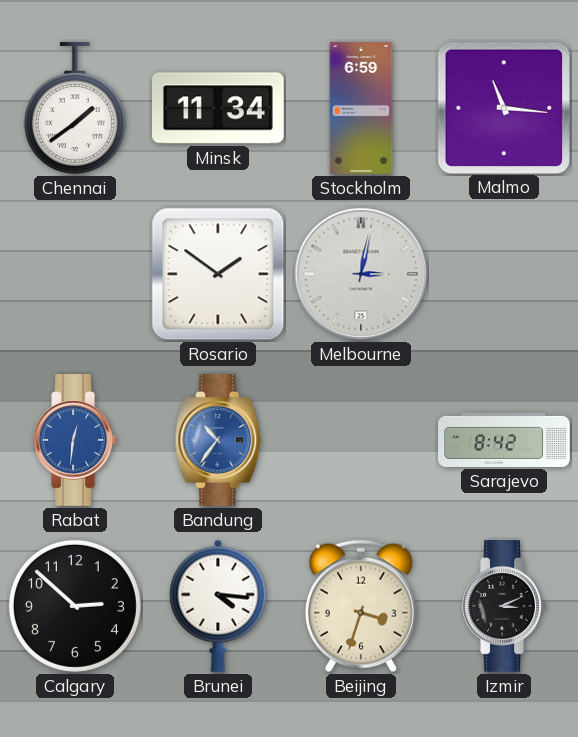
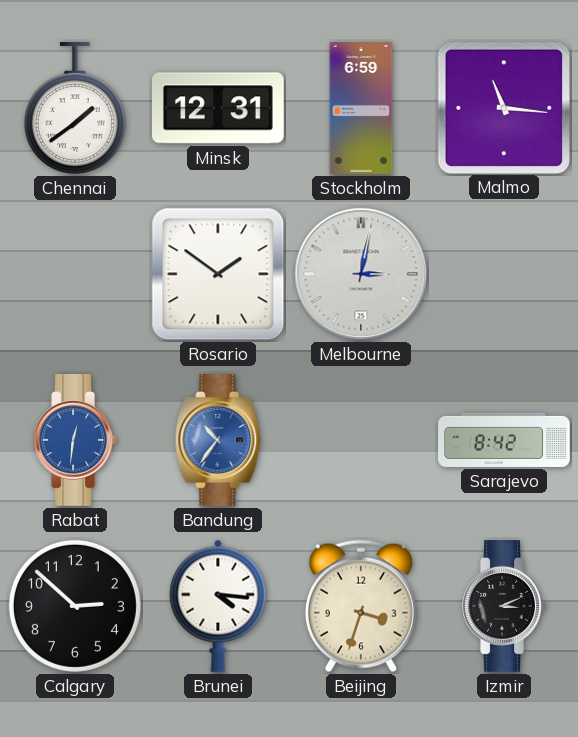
Minsk: 11:34 -> 12:31 (219, 108)
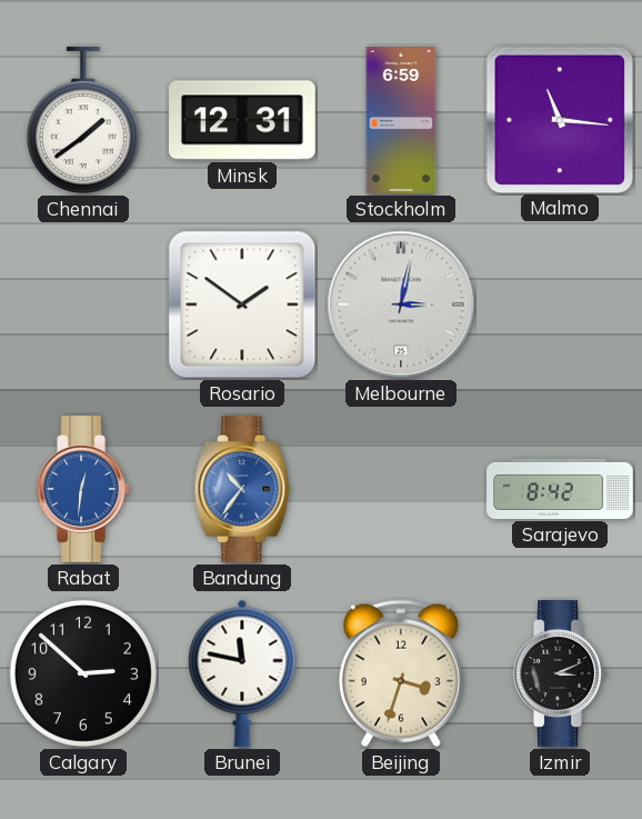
Brunei: 4:16 -> 11:47 (242, 673)
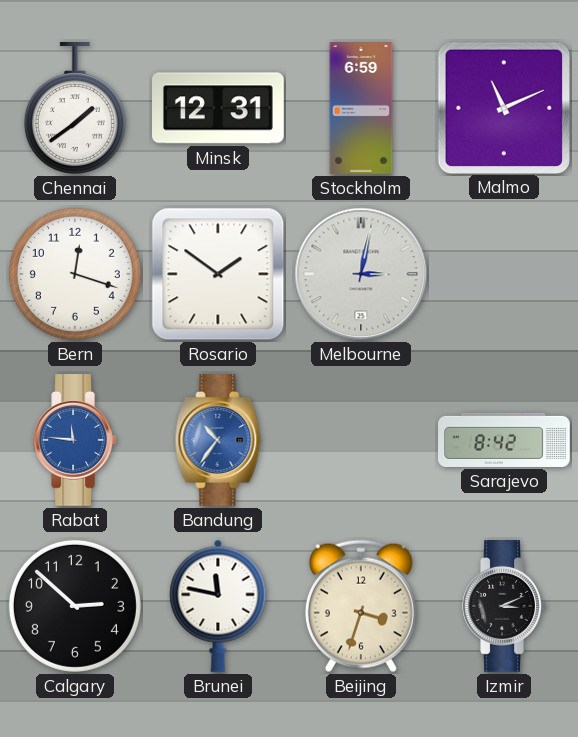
Malmo: 11:16 -> 11:11 (503, 107)
Bern: none -> 12:18 (75, 274)
Rabat: 12:31 -> 11:46 (75, 441)
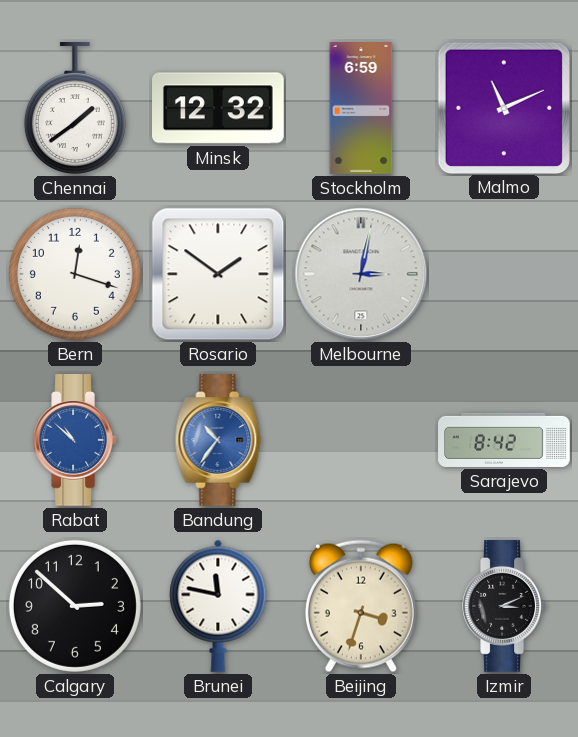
Minsk: 12:31 -> 12:32 (219, 108)
Rabat: 11:46 -> 10:52 (75, 441)
